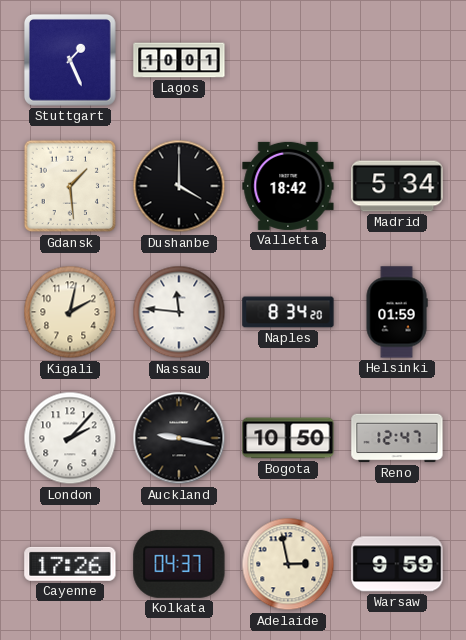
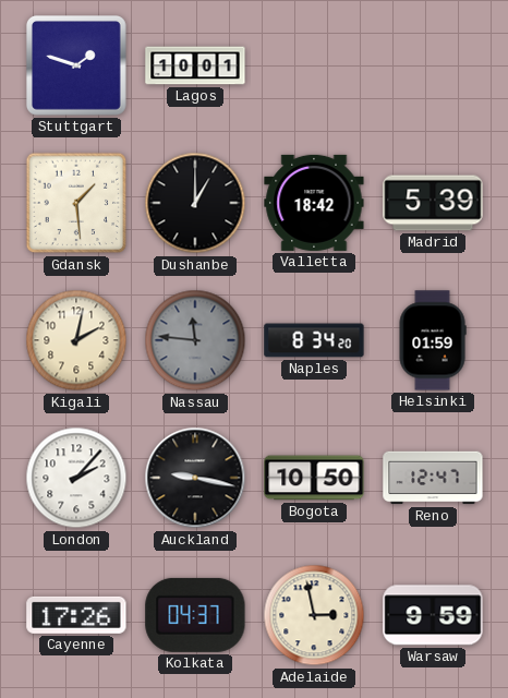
Stuttgart: 1:26 -> 1:48 (76, 65)
Dushanbe: 4:00 -> 1:00 (195, 203)
Madrid: 5:34 -> 5:39 (433, 203)
Nassau dial: white -> grey (195, 340)
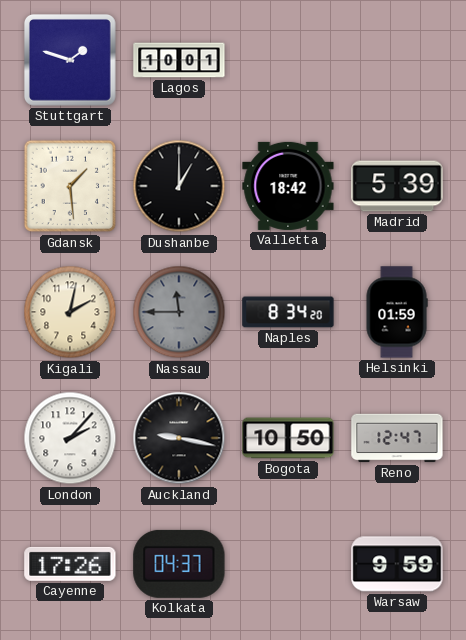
Nassau: 11:46 -> 11:45 (179, 312)
Adelaide: 2:58 -> none (314, 615)
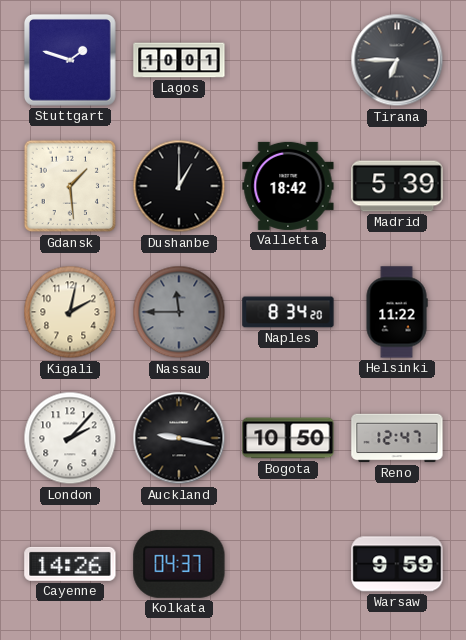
Tirana: none -> 6:45 (397, 60)
Helsinki: 01:59 -> 11:22 (397, 312)
Cayenne: 17:26 -> 14:26 (70, 564)
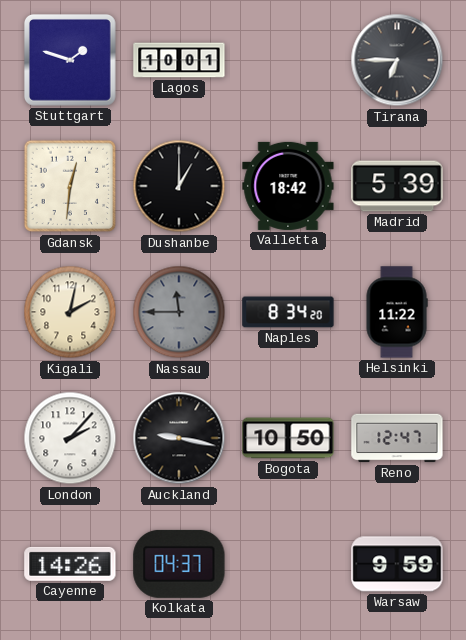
Gdansk: 1:29 -> 12:31 (70, 186)
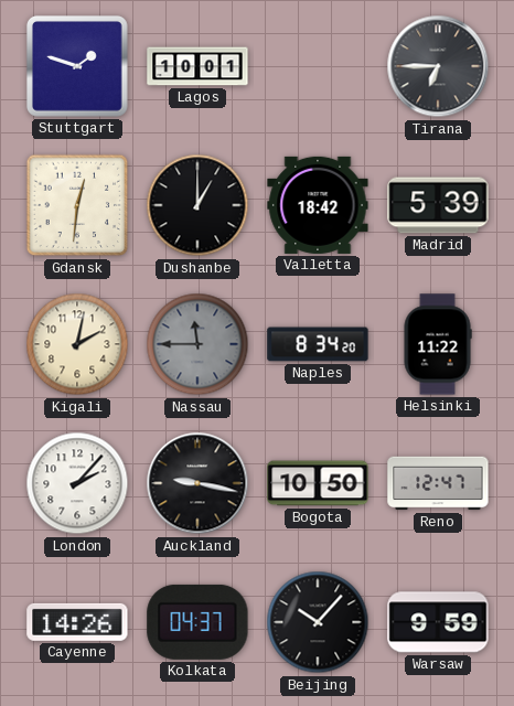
Beijing: none -> 10:07 (318, 622)
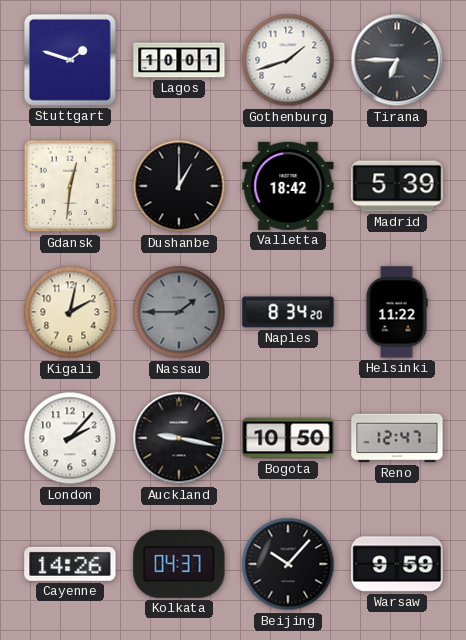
Gothenburg: none -> 1:42 (288, 60)
Nassau: 11:45 -> 1:45 (179, 312)
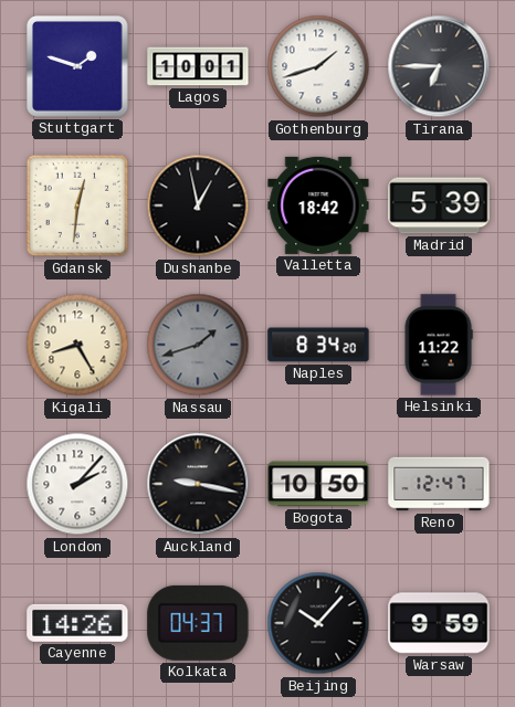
Dushanbe: 1:00 -> 12:58 (198, 205)
Kigali: 2:02 -> 8:25 (77, 345)
Nassau: 1:45 -> 1:42 (198, 345)
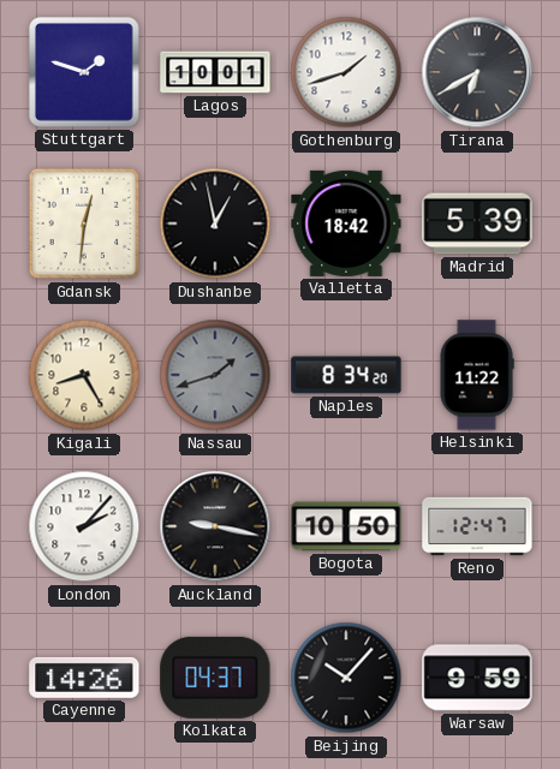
Tirana: 6:45 -> 6:40 (477, 72)
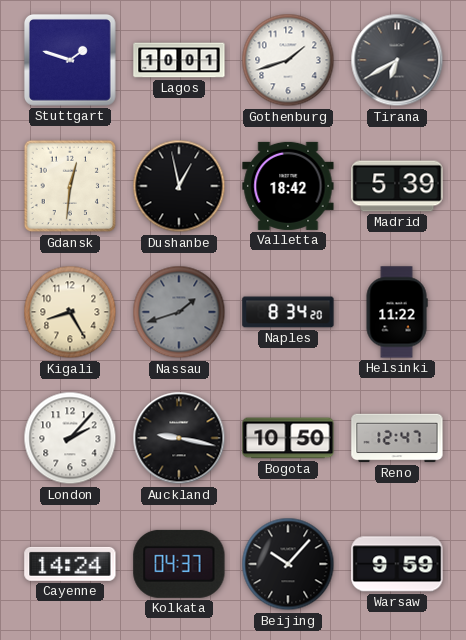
Cayenne: 14:26 -> 14:24 (70, 564)
